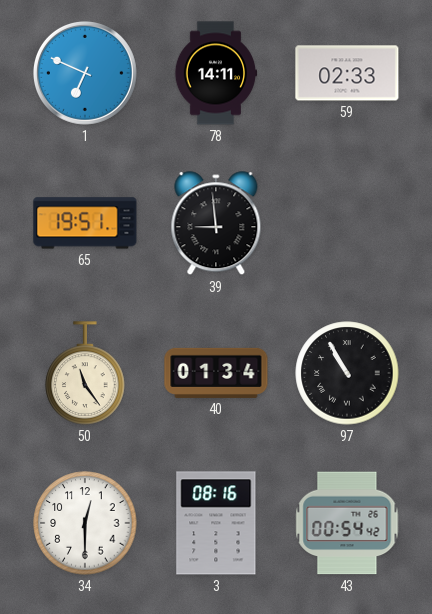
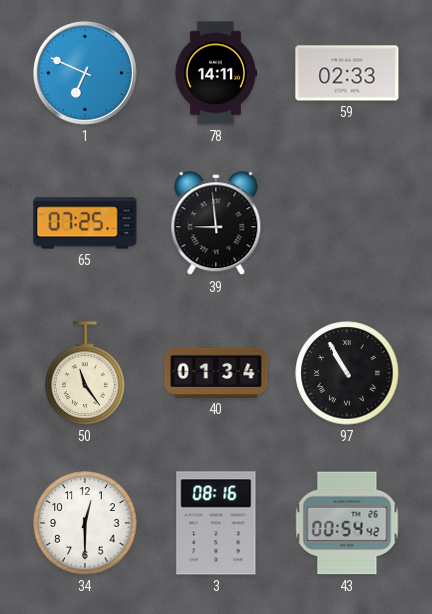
65: 19:51 -> 07:25 (85, 223)
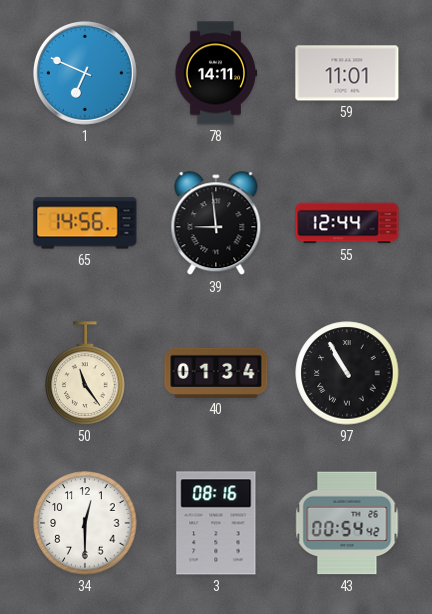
59: 02:33 -> 11:01 (347, 73)
65: 07:25 -> 14:56 (85, 223)
55: none -> 12:44 (347, 223)
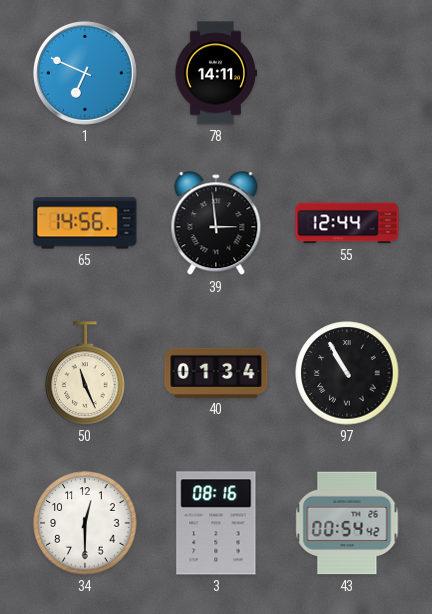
59: 11:01 -> none (347, 73)
39: 8:59 -> 2:59 (216, 224)
50: 11:24 -> 11:26 (85, 373)
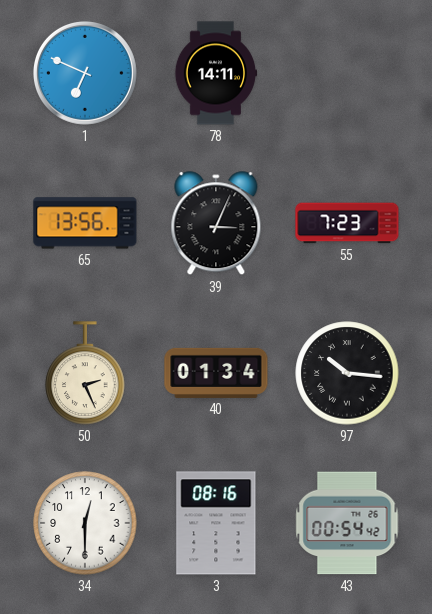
65: 14:56 -> 13:56 (85, 223)
39: 2:59 -> 3:04 (216, 224)
55: 12:44 -> 7:23 (347, 223)
50: 11:26 -> 2:26 (85, 373)
97: 10:55 -> 10:16 (347, 373)
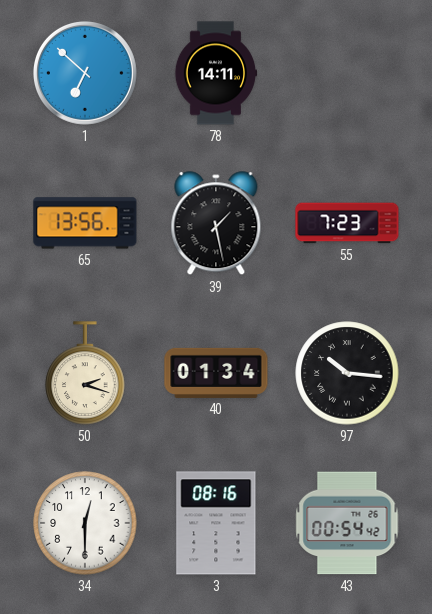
1: 6:49 -> 6:52 (85, 73)
39: 3:04 -> 1:28 (216, 224)
50: 2:26 -> 2:18 (85, 373)
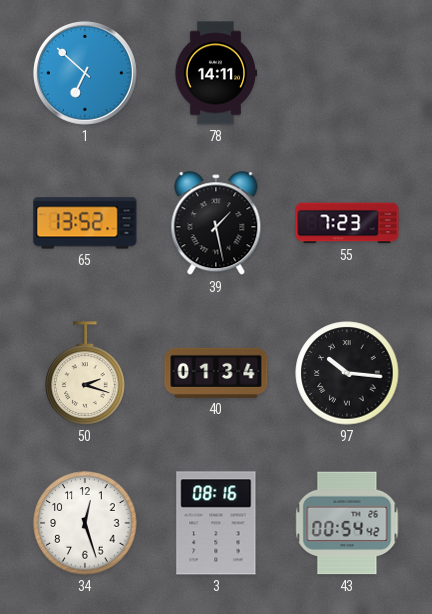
65: 13:56 -> 13:52 (85, 223)
34: 12:30 -> 12:27 (85, 523)
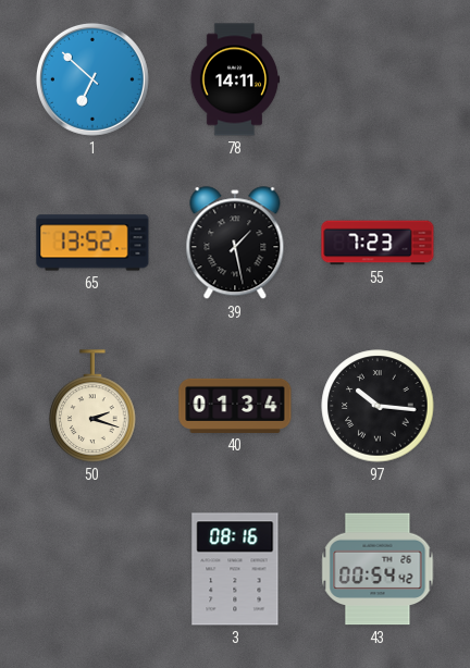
34: 12:27 -> none (85, 523)
